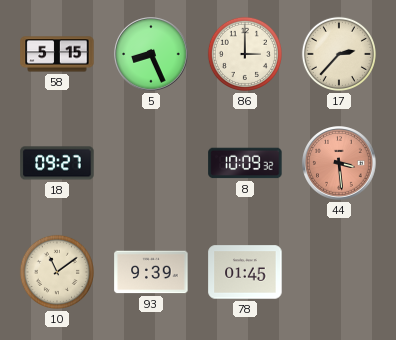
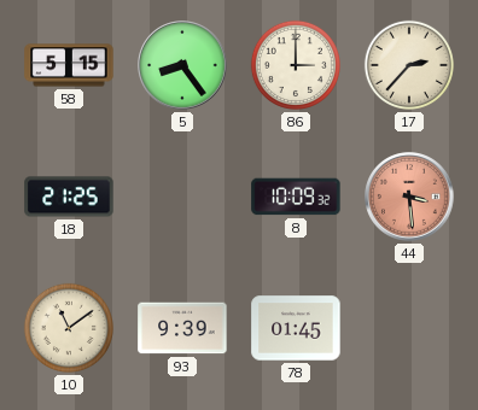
5: 8:26 -> 8:24 (182, 65)
18: 09:27 -> 21:25 (69, 197)
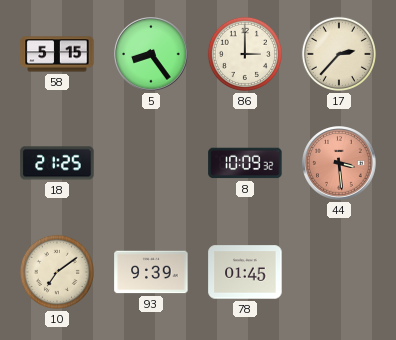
10: 11:09 -> 7:09 (57, 272)
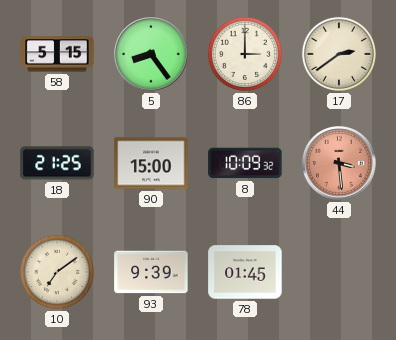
17: 2:37 -> 2:39 (339, 54)
90: none -> 15:00 (151, 163)
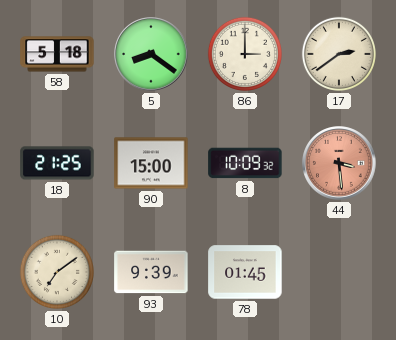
58: 5:15 -> 5:18 (57, 54)
5: 8:24 -> 8:21 (151, 54)
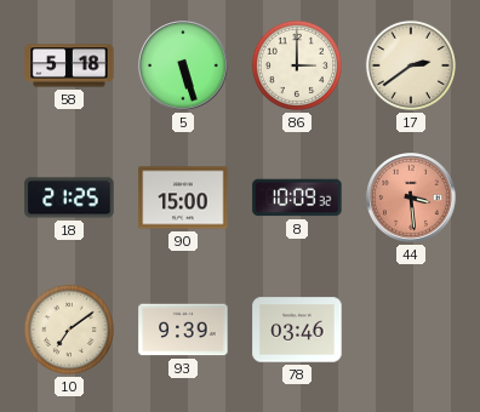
5: 8:21 -> 5:27 (183, 65)
78: 01:45 -> 03:46 (297, 330)
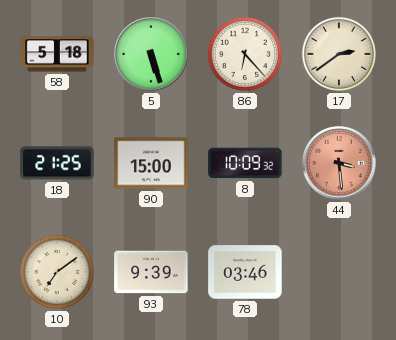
86: 3:00 -> 6:23 (245, 54)
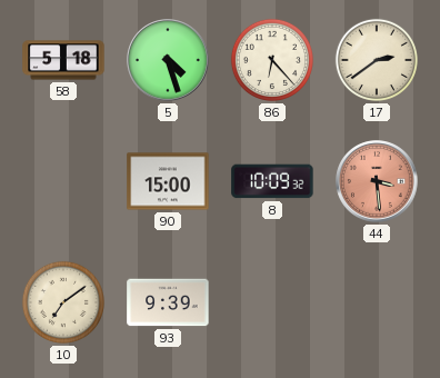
5: 5:27 -> 4:27 (168, 60)
18: 21:25 -> none (57, 163)
78: 03:46 -> none (245, 272)
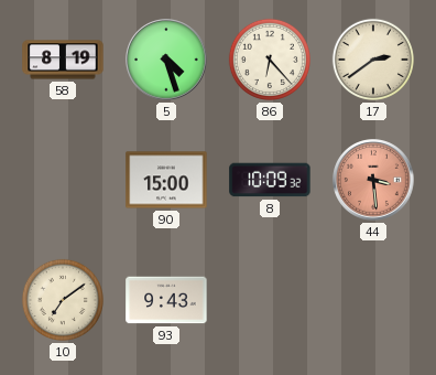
58: 5:18 -> 8:19 (63, 60)
93: 9:39 -> 9:43 (166, 300)
